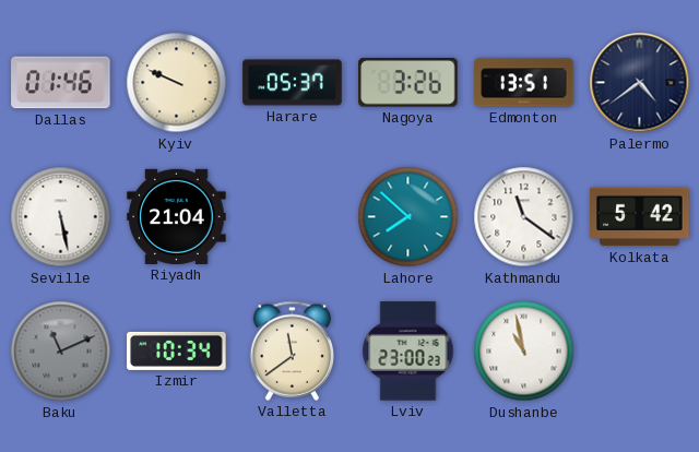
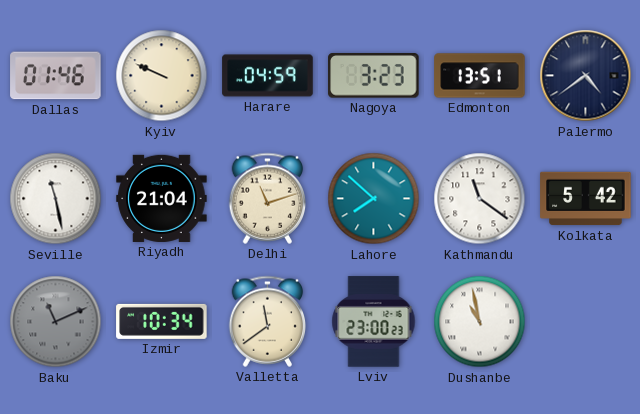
Harare: 05:37 -> 04:59 (268, 76)
Nagoya: 3:26 -> 3:23 (374, 76)
Seville: 5:28 -> 11:28 (56, 199)
Delhi: none -> 11:12 (268, 198)
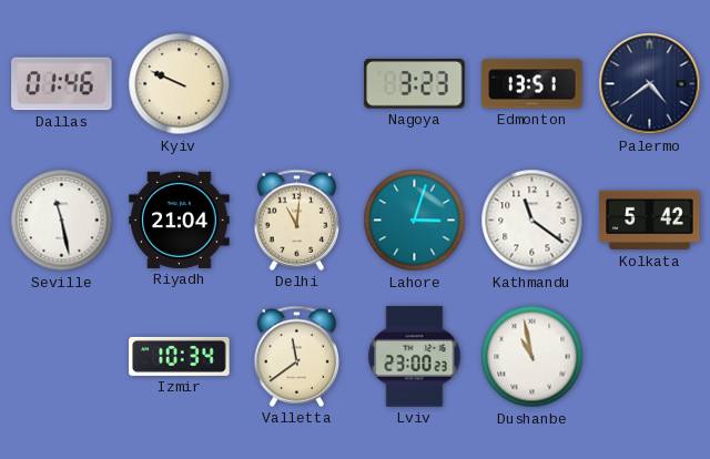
Harare: 04:59 -> none (268, 76)
Delhi: 11:12 -> 11:01 (297, 220)
Lahore: 7:52 -> 3:03 (415, 221)
Baku: 11:11 -> none (56, 322)
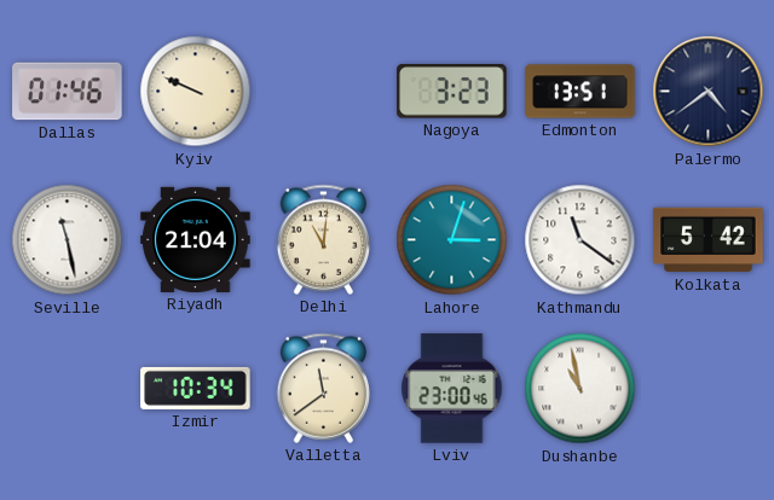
Lviv: 23:00:23 -> 23:00:46 (452, 389)
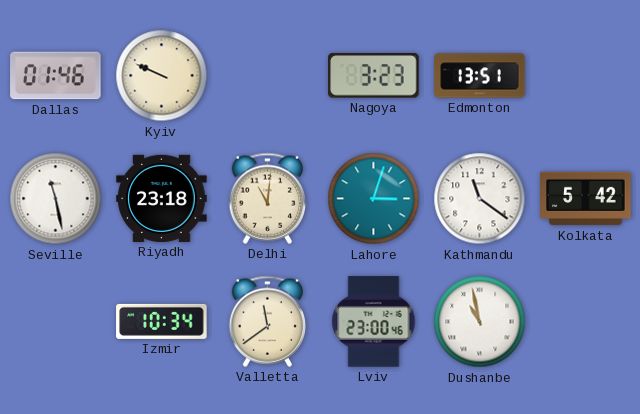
Palermo: 4:39 -> none (709, 92)
Riyadh: 21:04 -> 23:18 (162, 198)
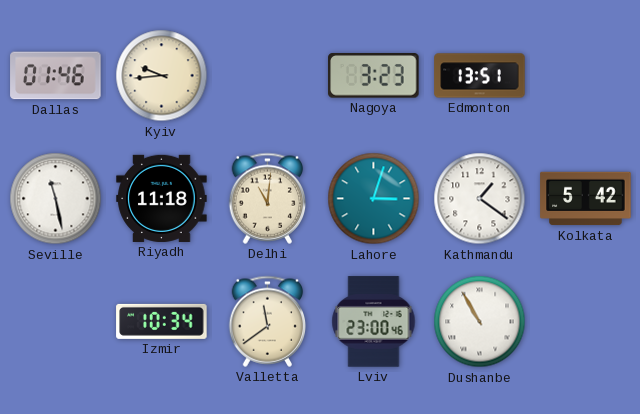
Kyiv: 9:49 -> 9:44 (162, 76)
Riyadh: 23:18 -> 11:18 (162, 198)
Kathmandu: 11:21 -> 1:21 (480, 199)
Dushanbe: 10:58 -> 10:55 (480, 322)
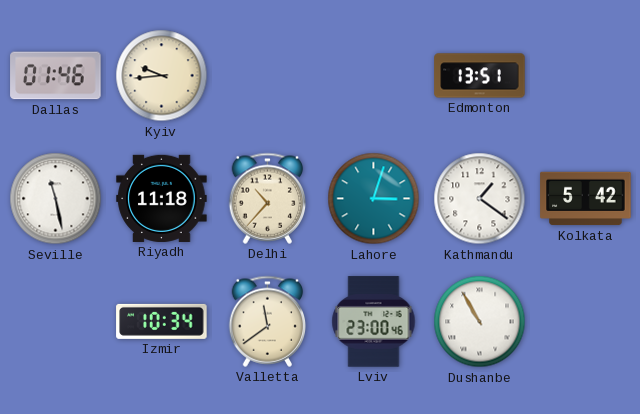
Nagoya: 3:23 -> none (374, 76)
Delhi: 11:01 -> 10:37 (268, 198)
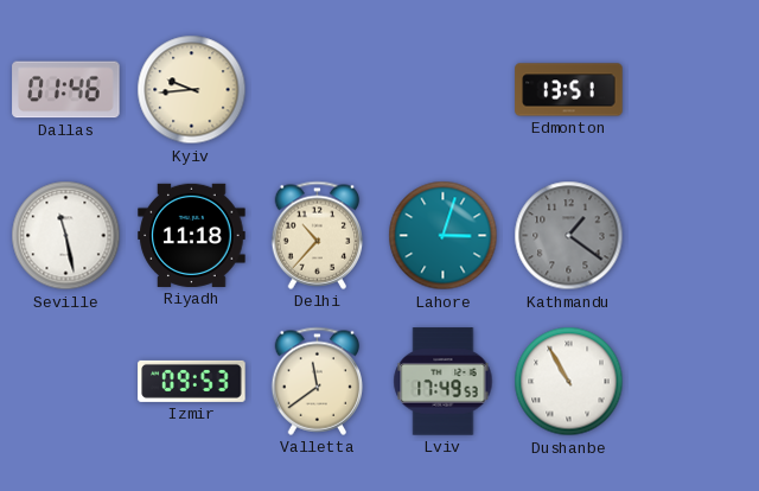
Kathmandu dial: white -> grey (569, 236)
Kolkata: 5:42 -> none (586, 199)
Izmir: 10:34 -> 09:53 (192, 381)
Lviv: 23:00 -> 17:49 (444, 382)
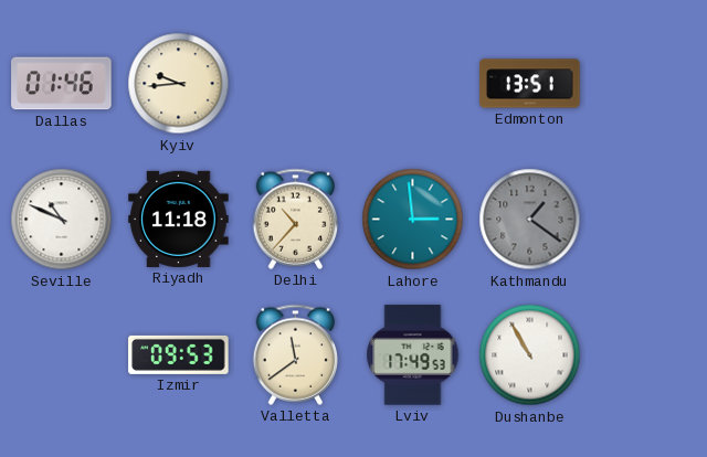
Seville: 11:28 -> 10:49 (62, 220)
Lahore: 3:03 -> 2:59 (413, 220)
